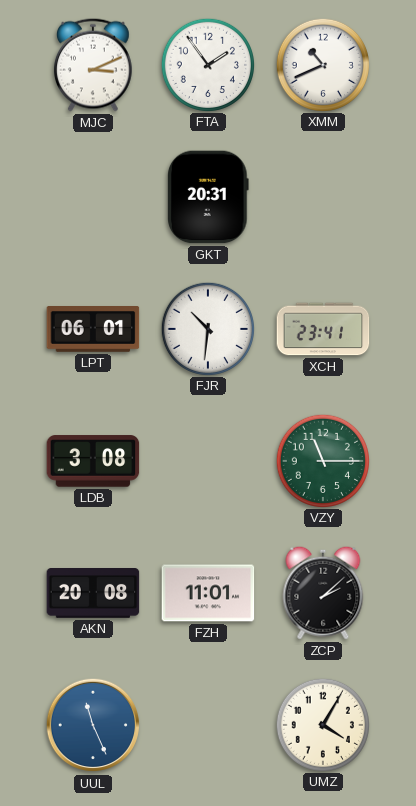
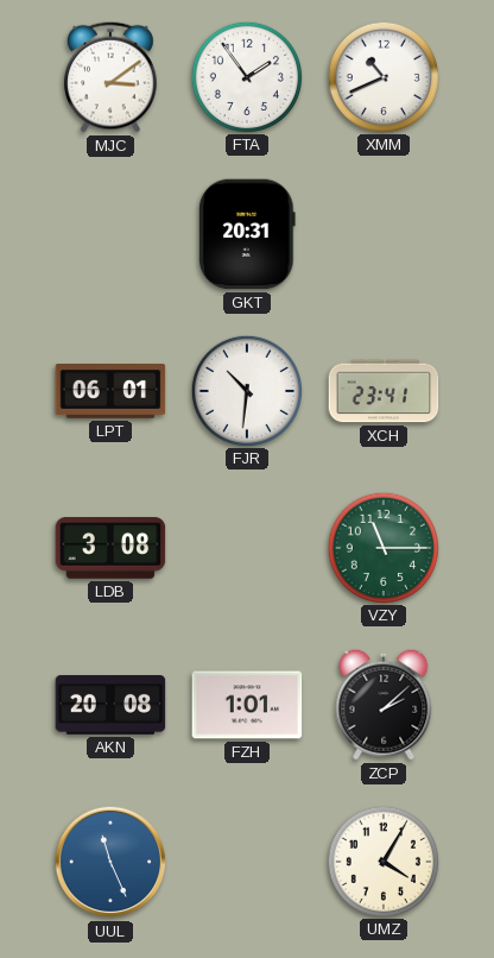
MJC: 3:11 -> 3:09 (110, 77)
FZH: 11:01 -> 1:01 (247, 705)
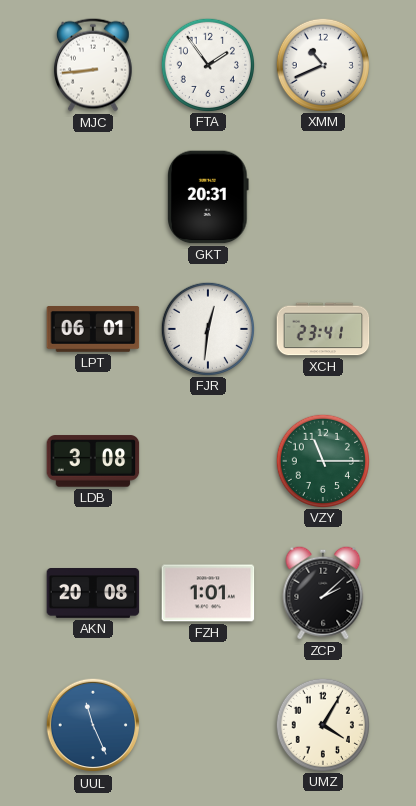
MJC: 3:09 -> 8:44 (93, 65)
FJR: 10:31 -> 12:31 (207, 328)
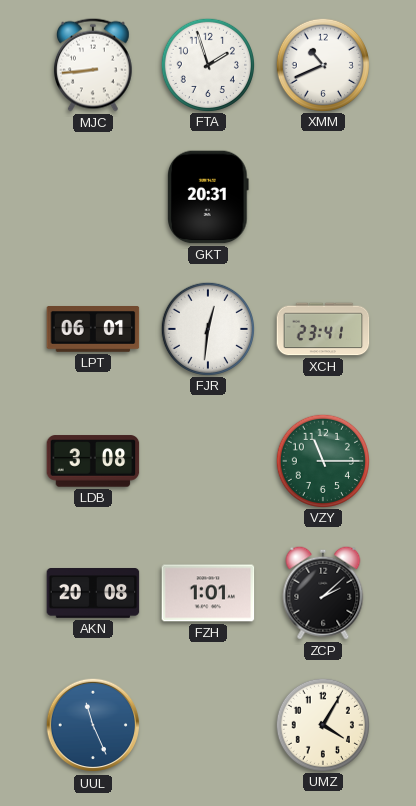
FTA: 1:54 -> 1:57 (207, 64)
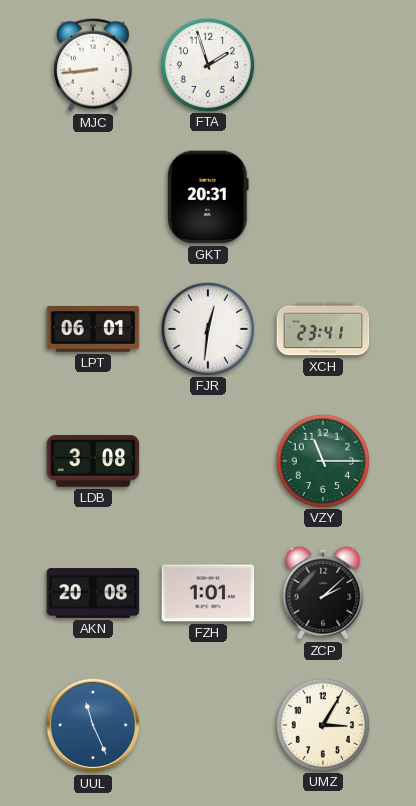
XMM: 10:41 -> none (322, 64)
UMZ: 4:05 -> 3:05 (322, 724)
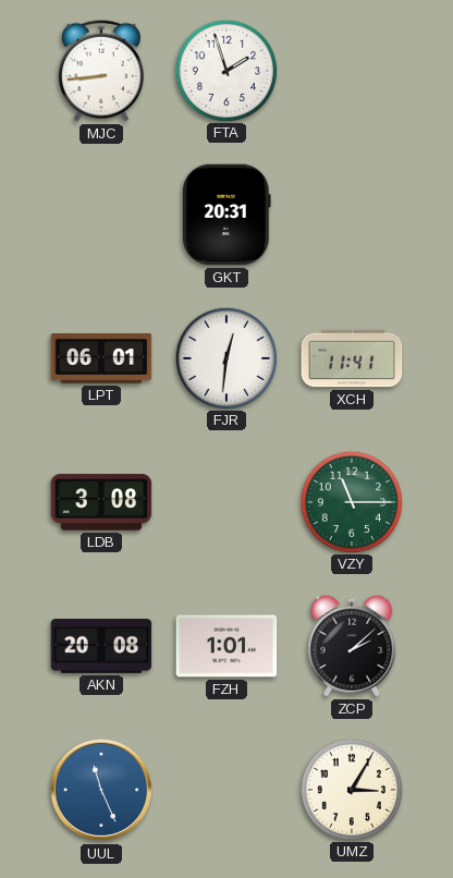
XCH: 23:41 -> 11:41 (352, 358)
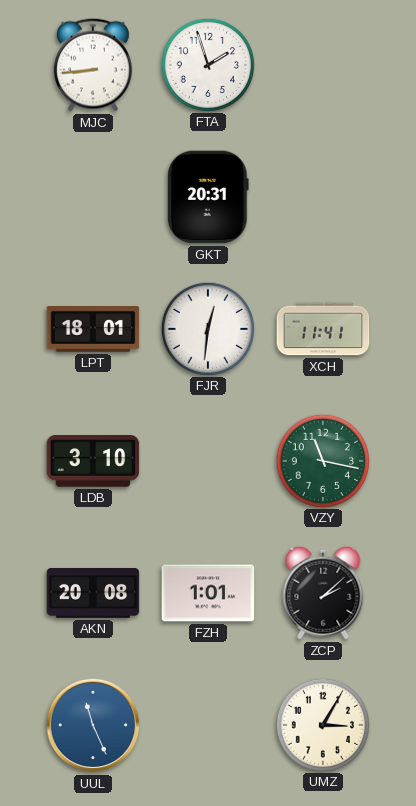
LPT: 06:01 -> 18:01 (93, 330)
LDB: 3:08 -> 3:10 (93, 461)
VZY: 11:15 -> 11:17 (322, 460)
